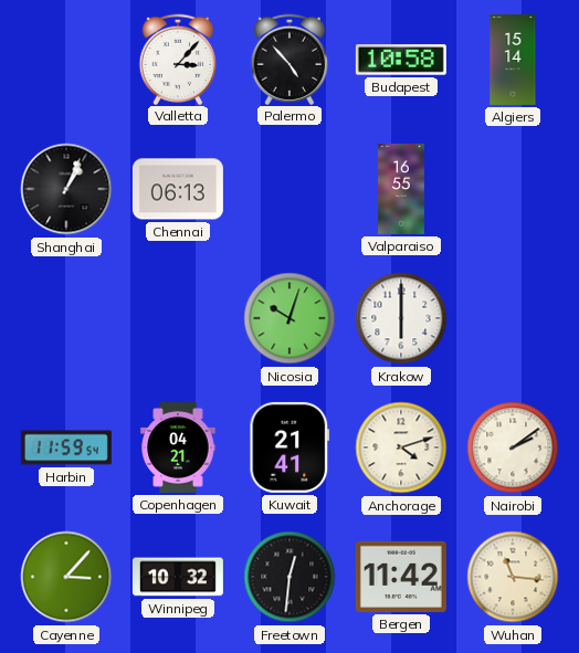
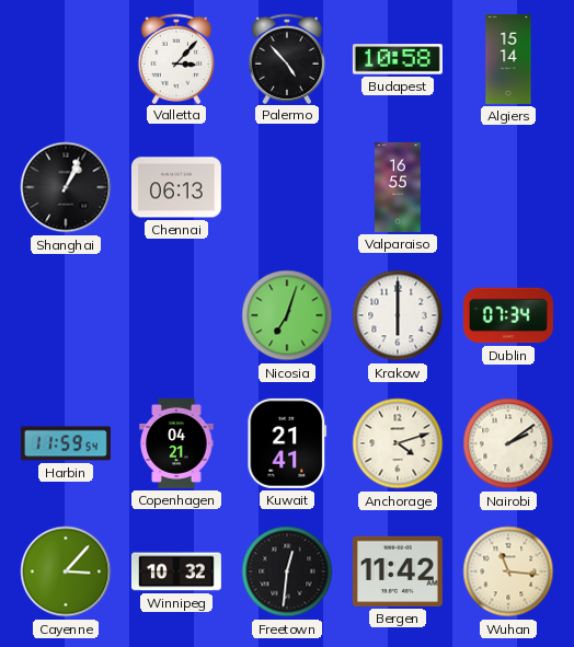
Nicosia: 10:03 -> 7:03 (287, 315)
Dublin: none -> 07:34 (508, 315)
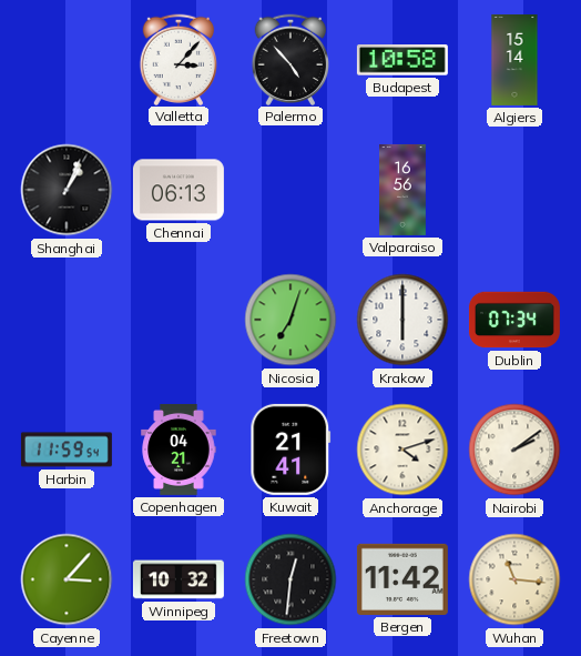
Valparaiso: 16:55 -> 16:56 (404, 190)
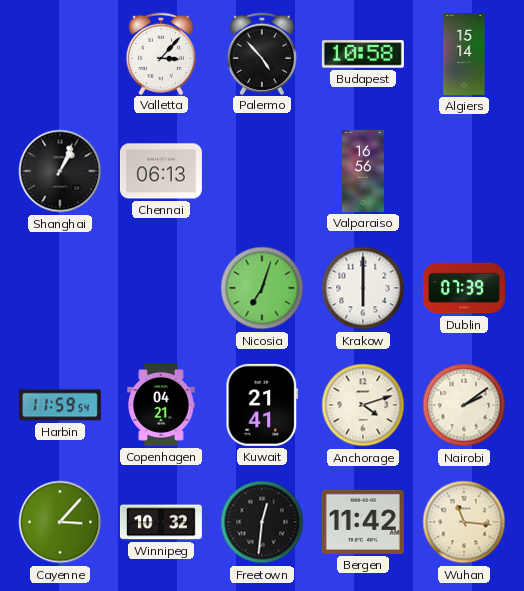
Dublin: 07:34 -> 07:39 (464, 288)
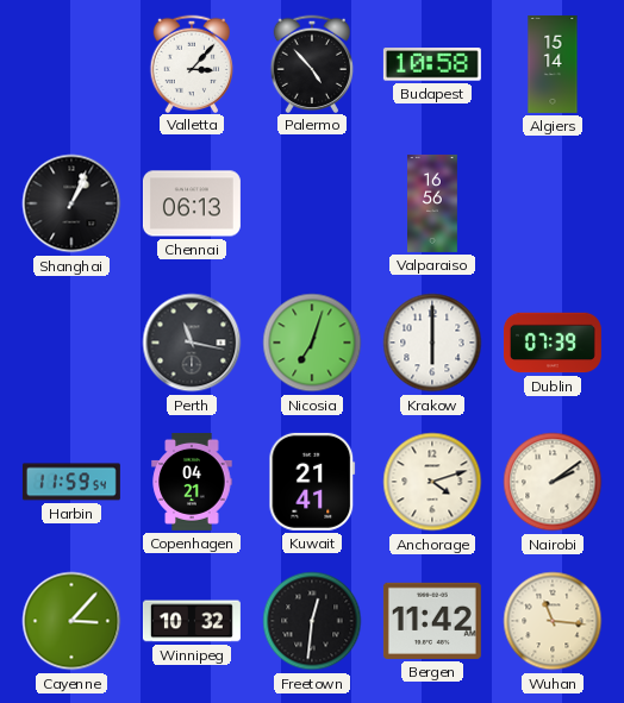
Perth: none -> 11:17 (192, 343)
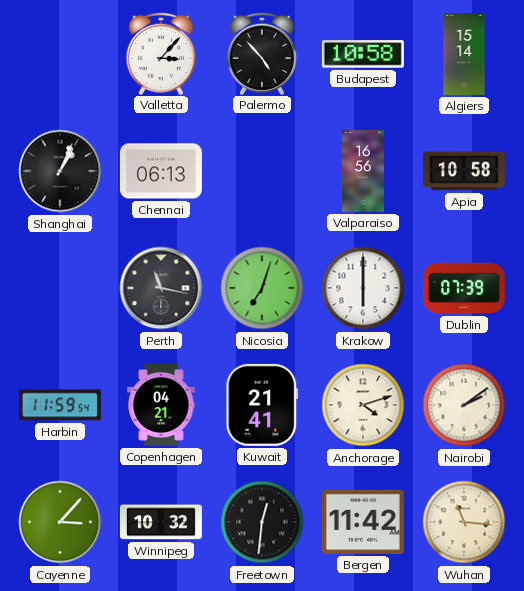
Apia: none -> 10:58 (464, 171)
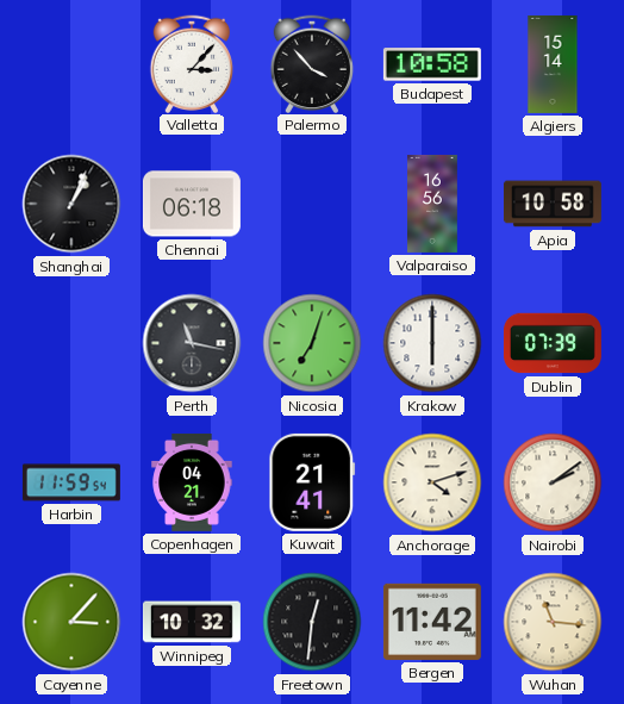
Palermo: 4:53 -> 3:53 (312, 63)
Chennai: 06:13 -> 06:18 (192, 204)
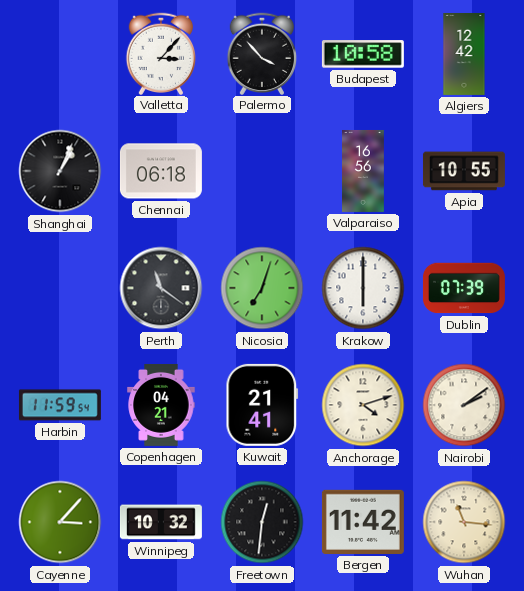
Algiers: 15:14 -> 12:42 (464, 54)
Apia: 10:58 -> 10:55 (464, 171)
Perth: 11:17 -> 11:21 (161, 288)
